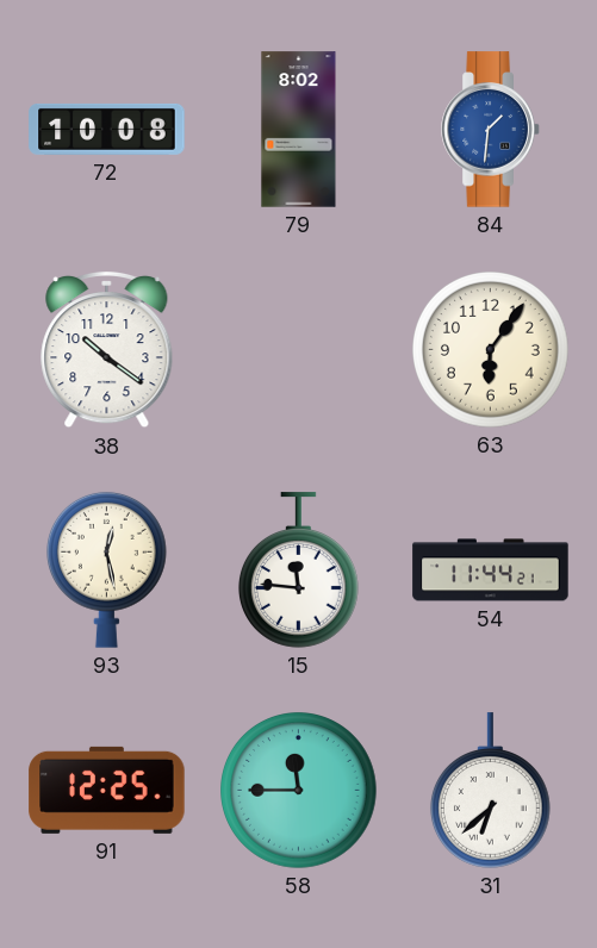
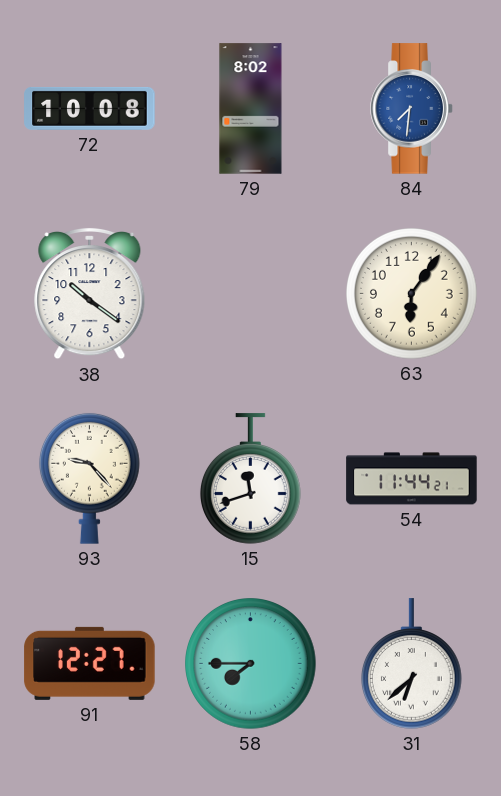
84: 1:31 -> 7:31 (412, 109)
93: 12:28 -> 9:23 (89, 478)
15: 11:46 -> 11:42 (250, 479)
91: 12:25 -> 12:27 (90, 663)
58: 11:45 -> 7:45 (251, 664)
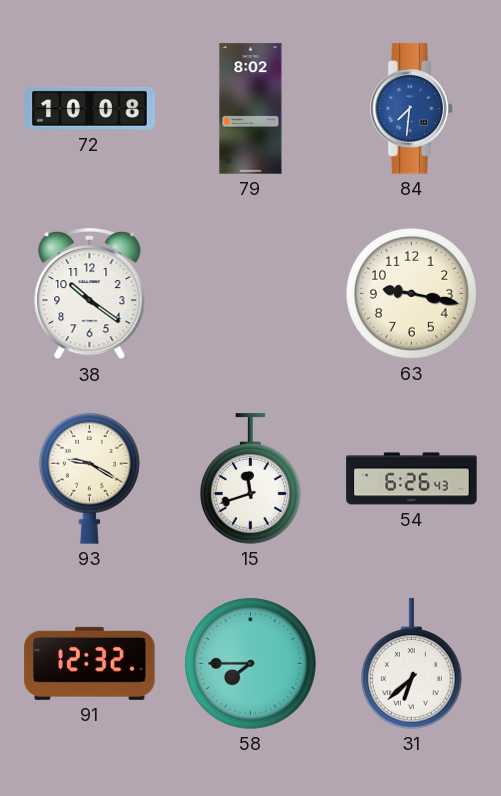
63: 6:06 -> 9:17 (412, 294)
93: 9:23 -> 9:20 (89, 478)
54: 11:44 -> 6:26 (412, 479)
91: 12:27 -> 12:32 (90, 663)
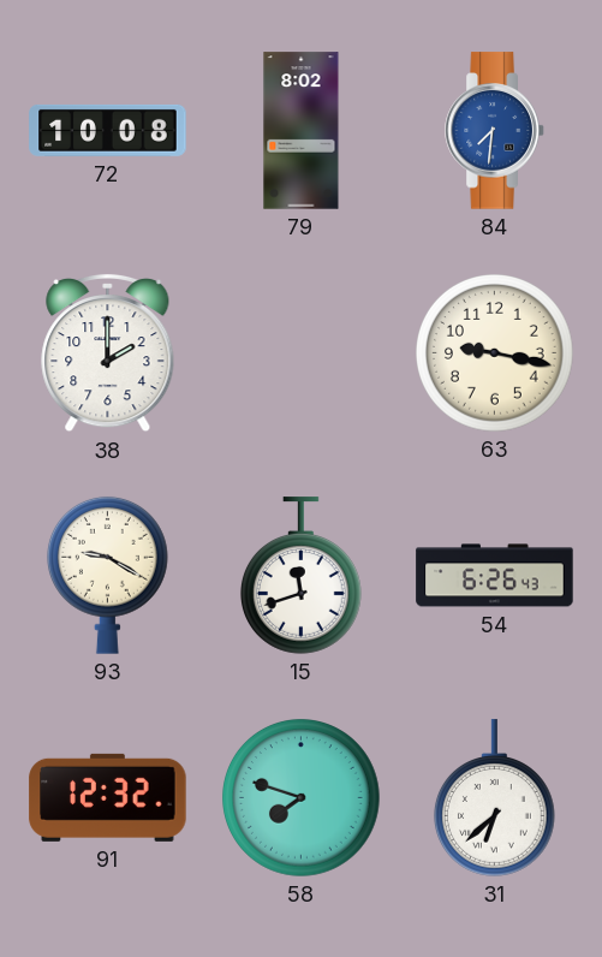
38: 10:21 -> 2:00 (108, 353)
58: 7:45 -> 7:48 (302, 798)
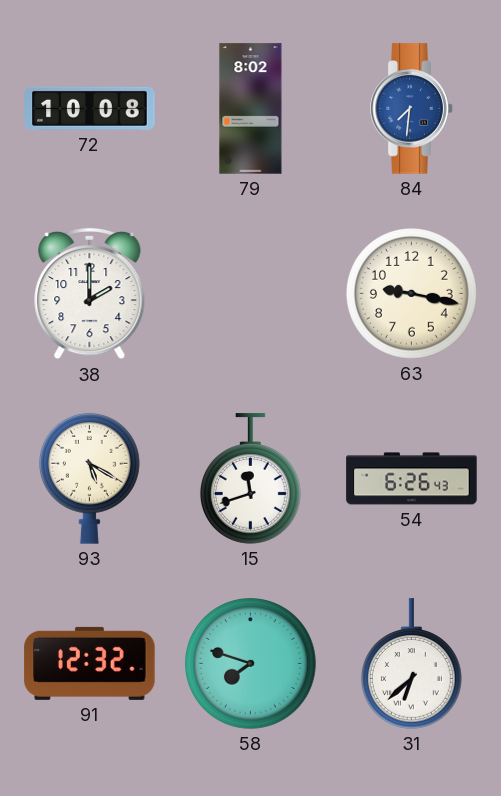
93: 9:20 -> 5:20 (89, 478)
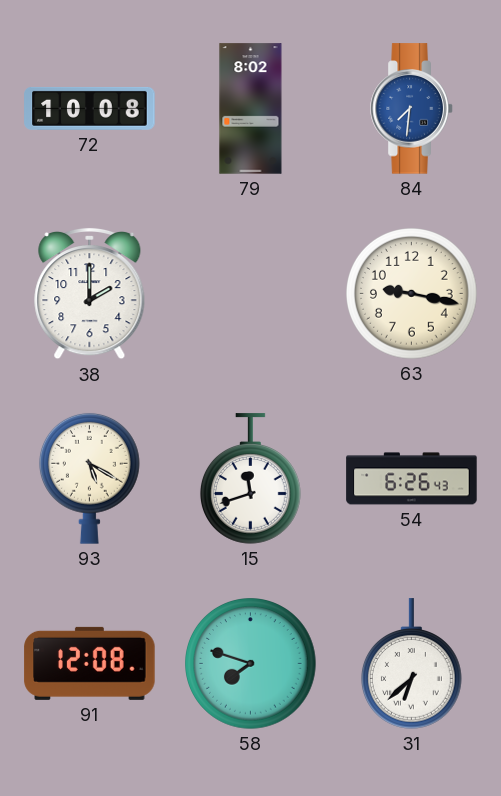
91: 12:32 -> 12:08 (90, 663)
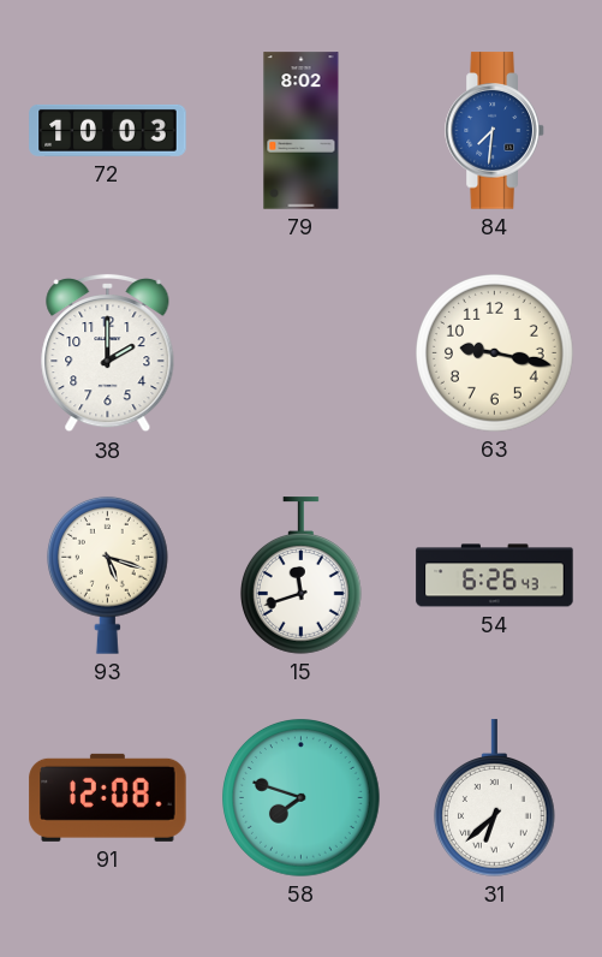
72: 10:08 -> 10:03 (108, 130)
93: 5:20 -> 5:18 (107, 575)
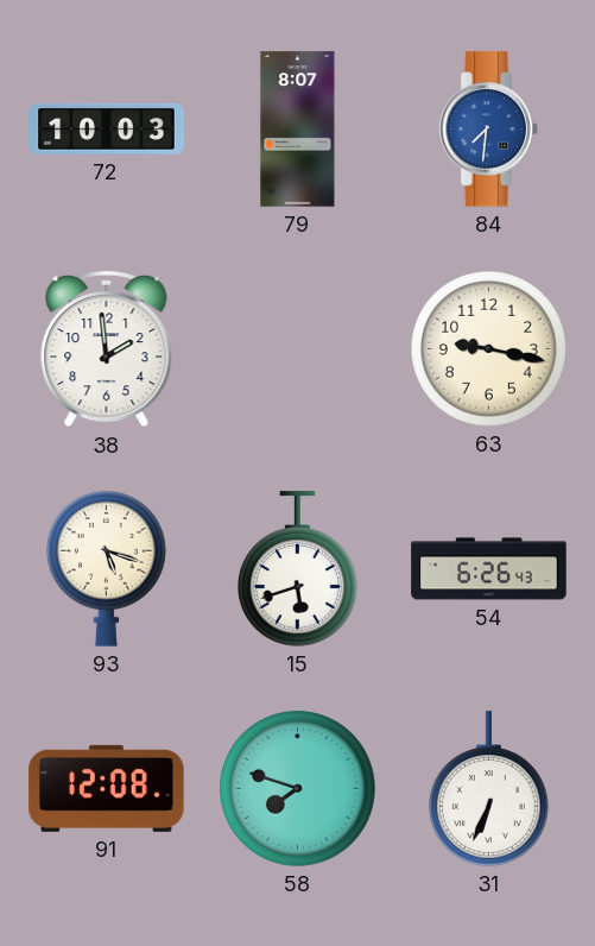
79: 8:02 -> 8:07 (298, 130)
38: 2:00 -> 1:59 (107, 349)
15: 11:42 -> 5:42 (297, 569)
31: 6:38 -> 6:34 (488, 789)
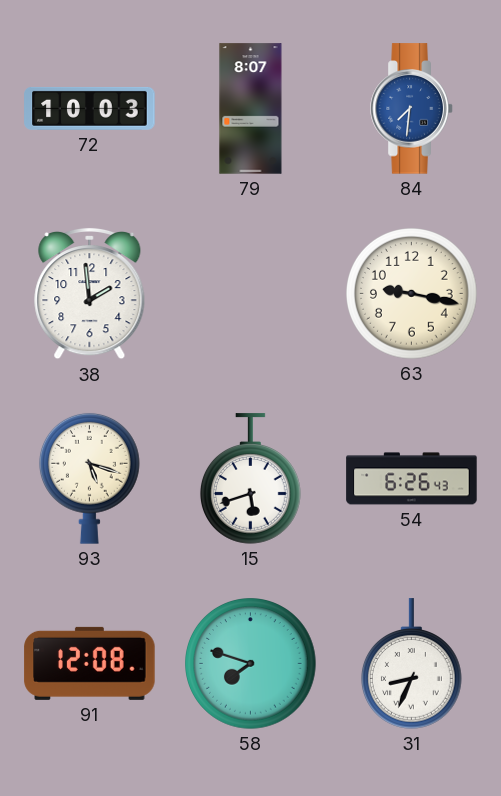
31: 6:34 -> 8:34 (411, 664)
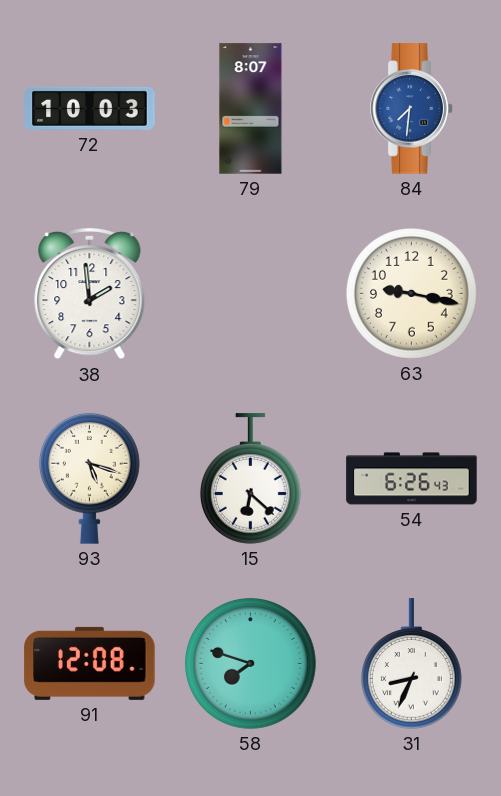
15: 5:42 -> 6:22 (250, 479)
